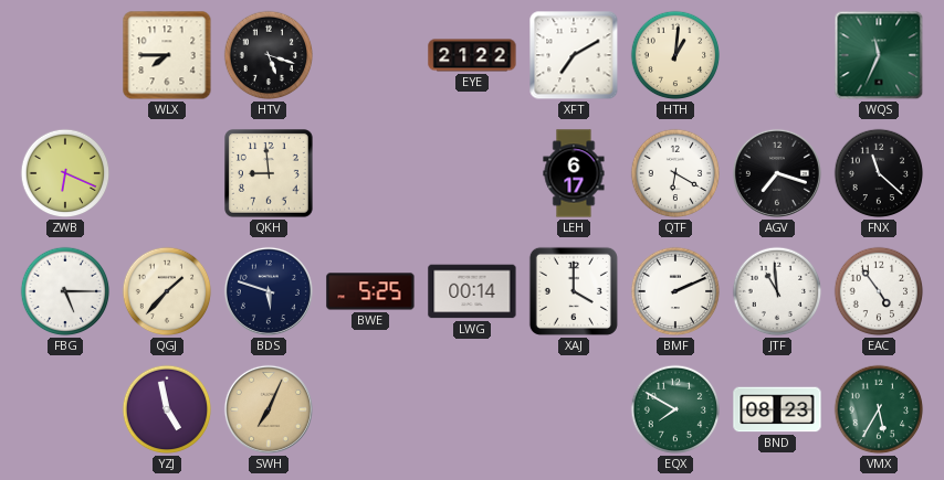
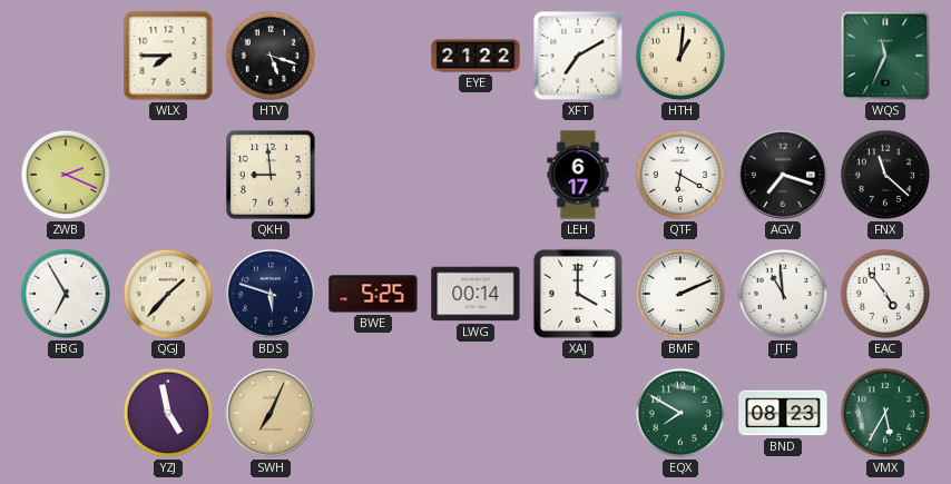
ZWB: 6:19 -> 2:19 (66, 175)
FBG: 5:15 -> 6:55 (66, 294)
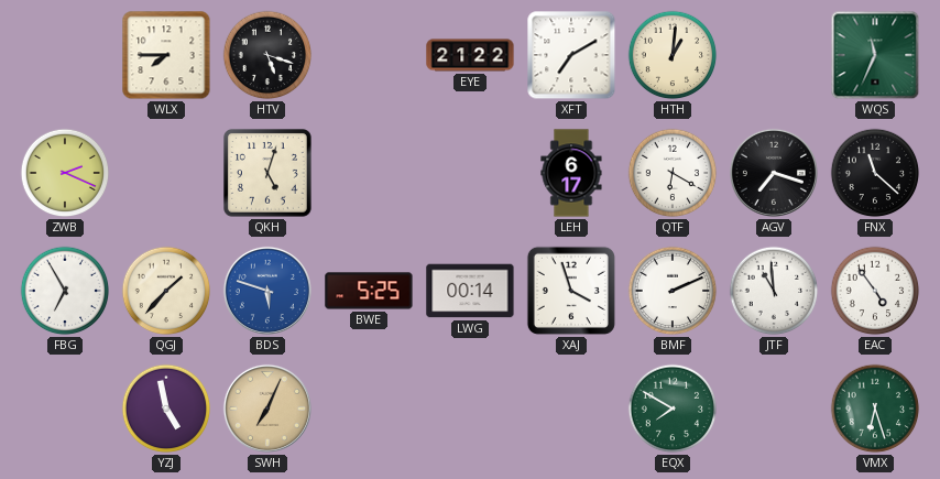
QKH: 8:59 -> 5:03 (269, 174)
BDS dial: navy -> blue (267, 291)
XAJ: 4:00 -> 3:57 (571, 291)
BND: 08:23 -> none (783, 413)
VMX: 5:35 -> 6:27 (875, 409)
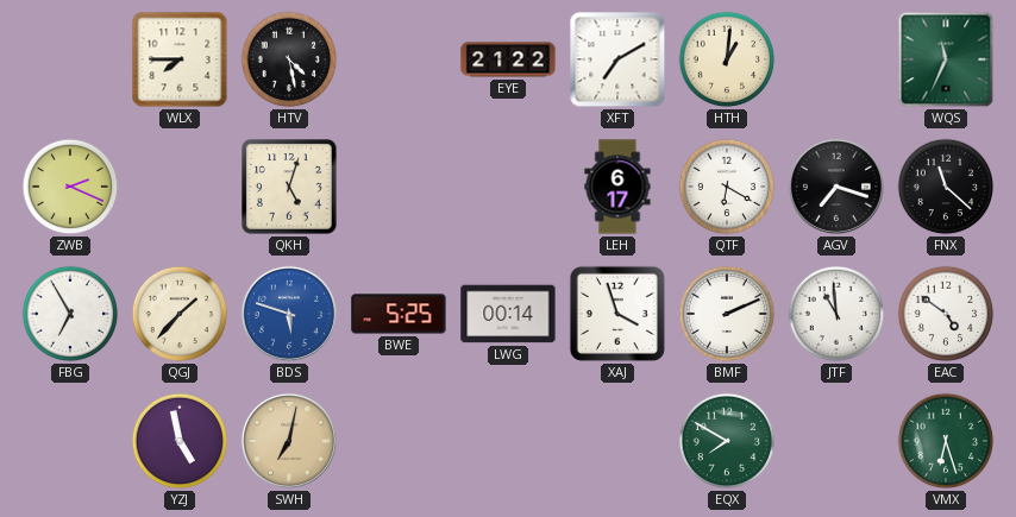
HTV: 5:18 -> 4:28 (289, 59)
EAC: 4:54 -> 4:51 (946, 314)
SWH: 7:04 -> 7:02 (289, 441)
